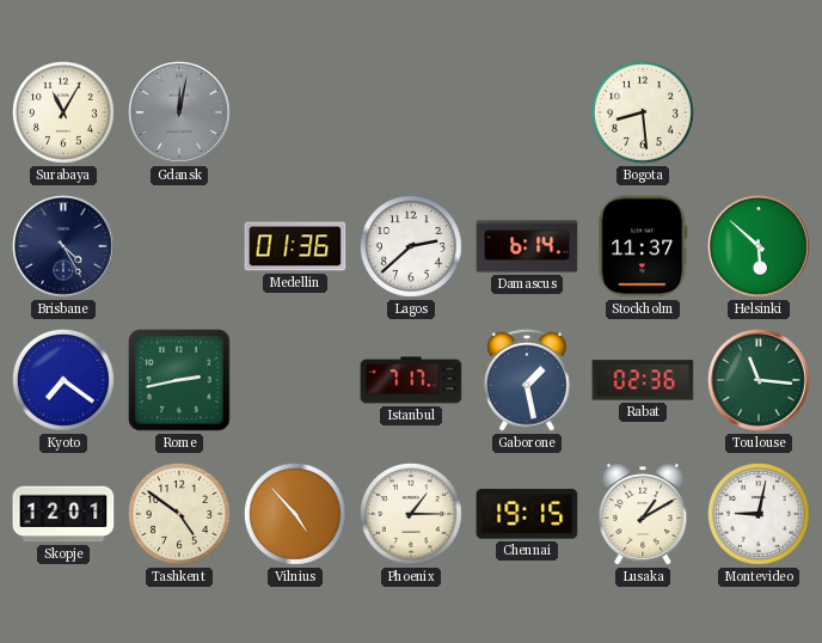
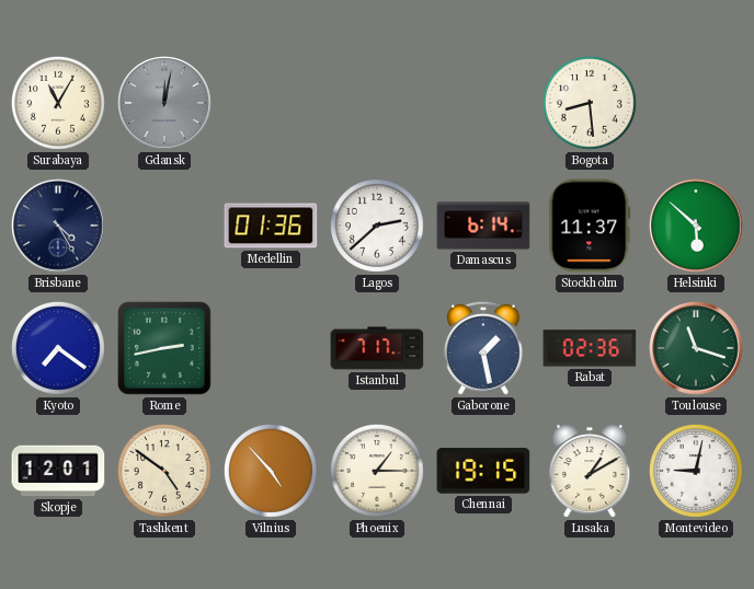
Toulouse: 11:16 -> 11:18 (696, 348)
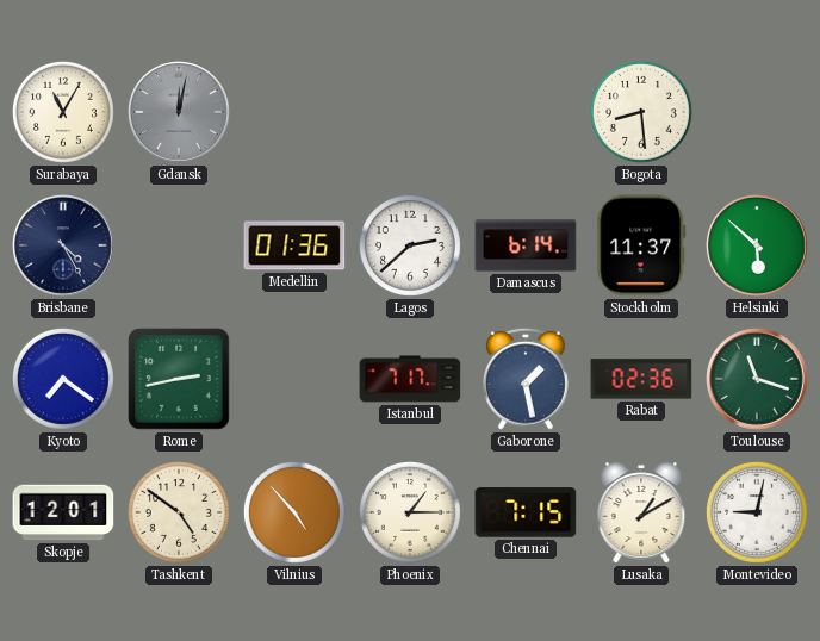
Chennai: 19:15 -> 7:15 (526, 512)
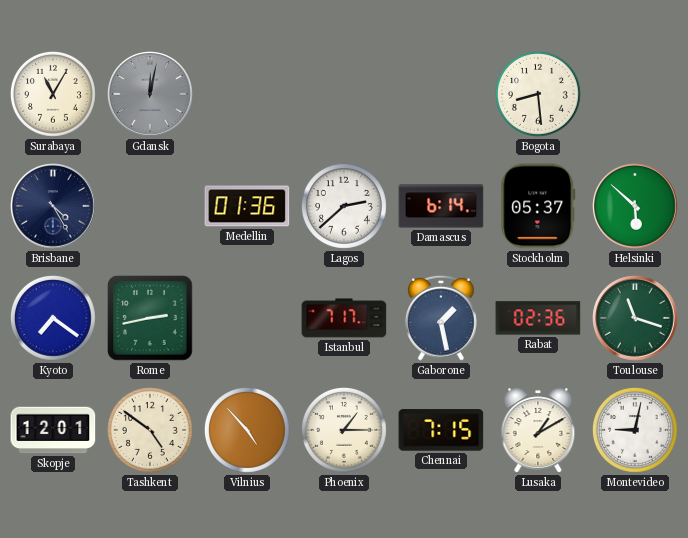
Stockholm: 11:37 -> 05:37 (538, 206)
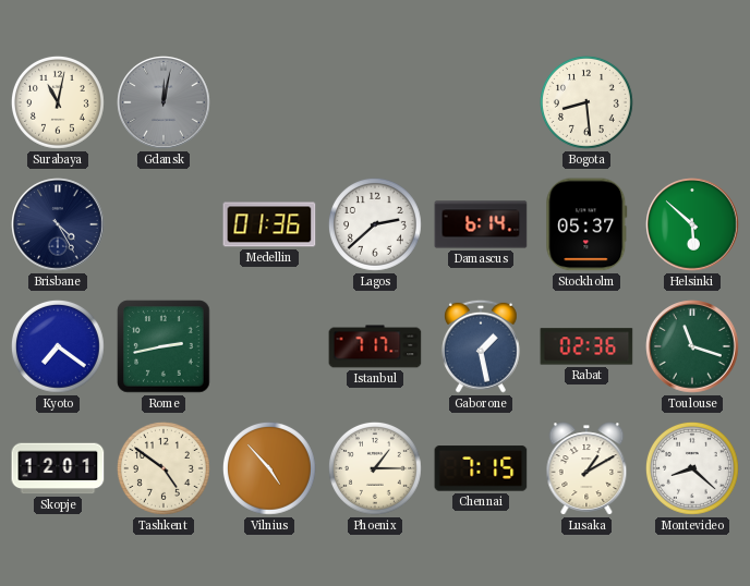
Surabaya: 11:05 -> 11:02 (58, 102)
Montevideo: 9:02 -> 8:22 (692, 468)
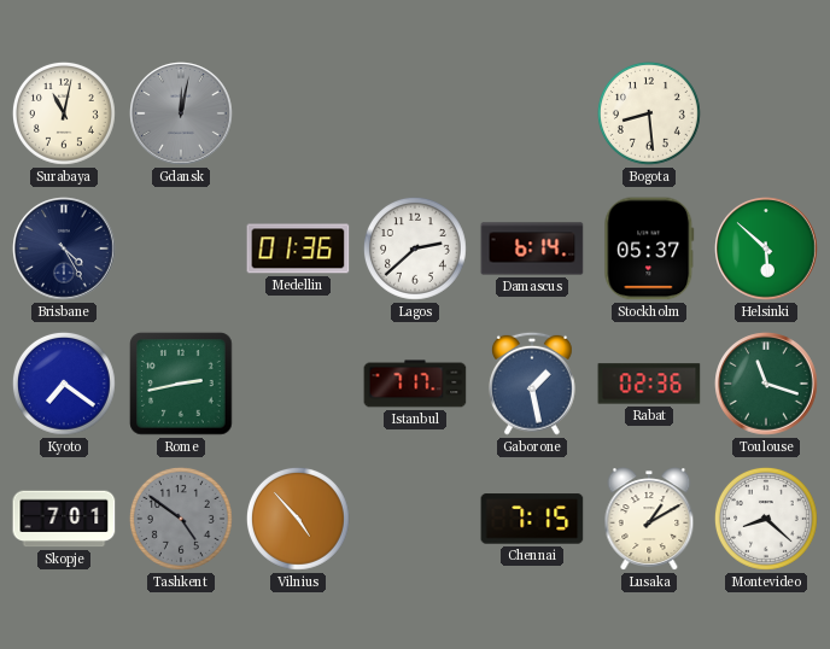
Skopje: 12:01 -> 7:01 (64, 519)
Tashkent dial: cream -> grey (181, 519)
Phoenix: 1:15 -> none (375, 468)
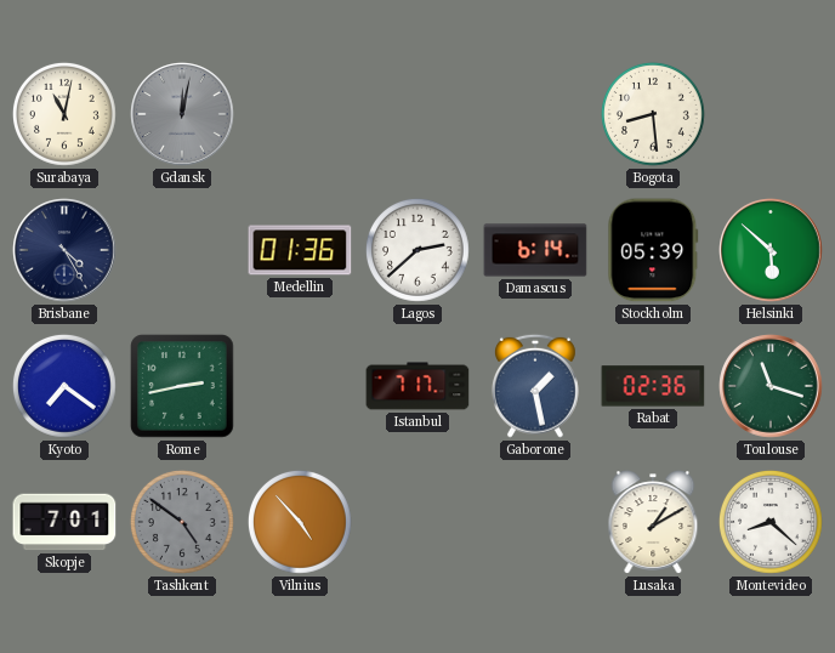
Stockholm: 05:37 -> 05:39 (653, 250)
Chennai: 7:15 -> none (532, 519)
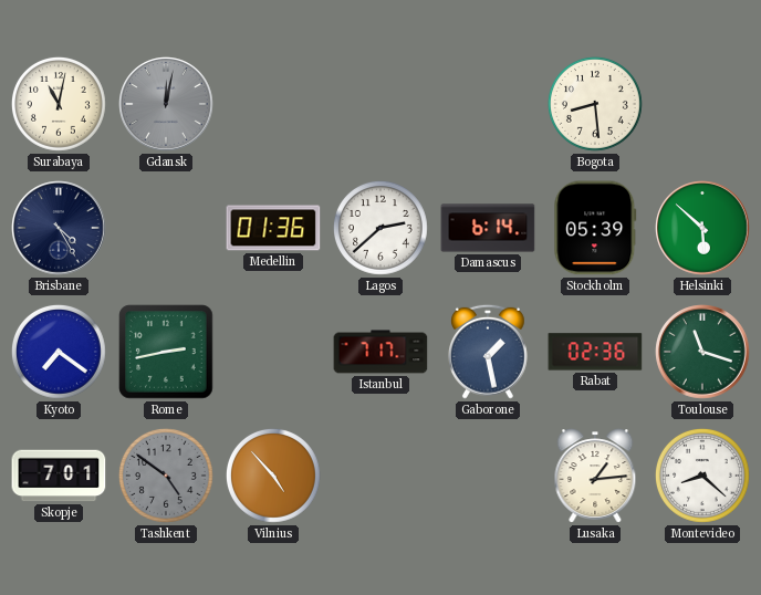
Lusaka: 1:10 -> 1:14 (595, 476)
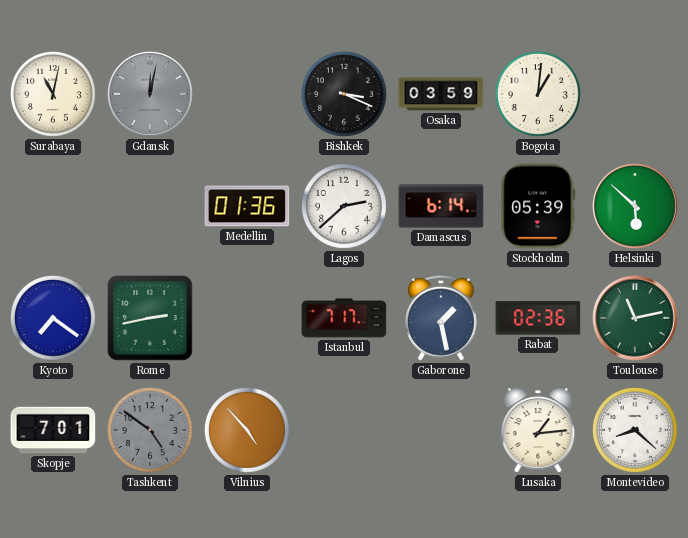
Bishkek: none -> 3:19 (344, 94)
Osaka: none -> 03:59 (441, 94)
Bogota: 8:29 -> 1:01 (538, 94)
Brisbane: 4:25 -> none (59, 228)
Toulouse: 11:18 -> 11:13 (635, 318)
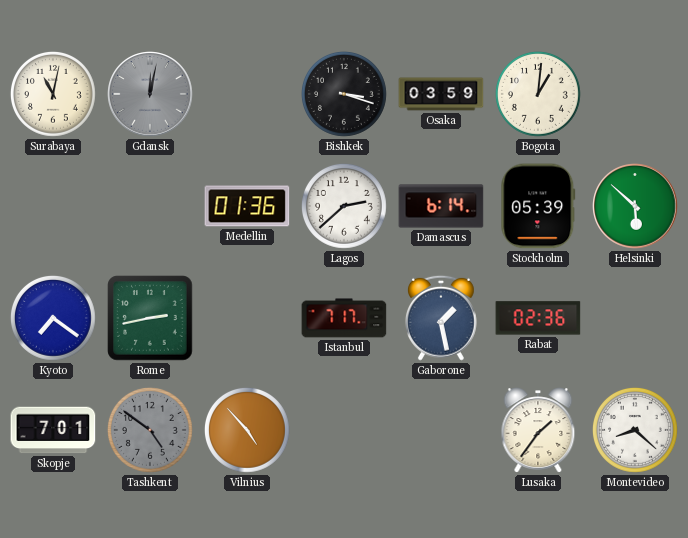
Bishkek: 3:19 -> 3:18 (344, 94)
Toulouse: 11:13 -> none (635, 318)
Lusaka: 1:14 -> 1:36 (538, 430)
